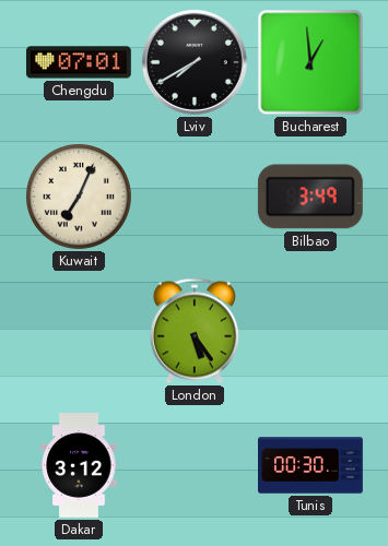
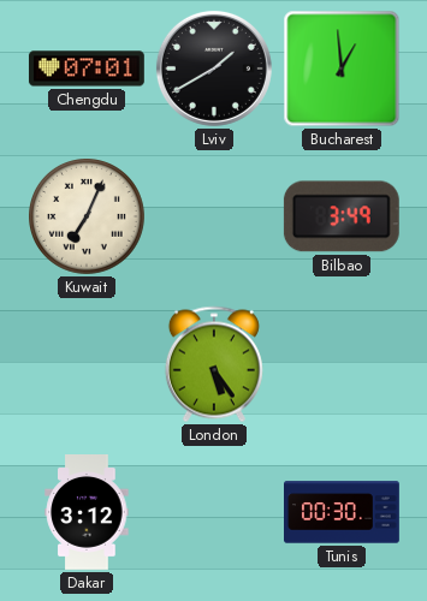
Lviv: 7:40 -> 1:40 (214, 69)
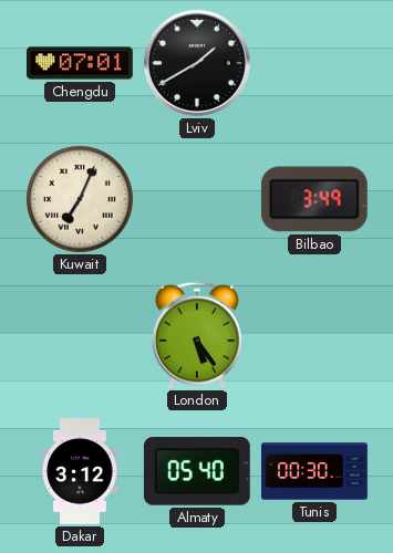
Bucharest: 12:59 -> none (342, 69)
Almaty: none -> 05:40 (197, 471)
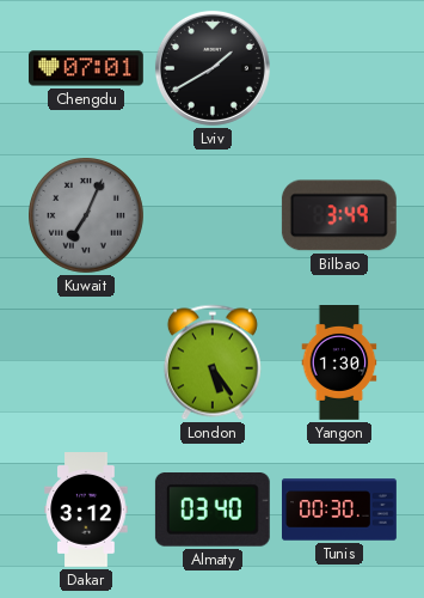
Kuwait dial: cream -> grey (87, 216)
Yangon: none -> 1:30 (339, 364)
Almaty: 05:40 -> 03:40 (213, 509)
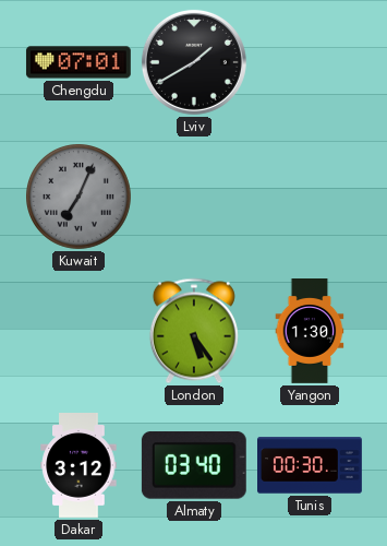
Bilbao: 3:49 -> none (339, 215)
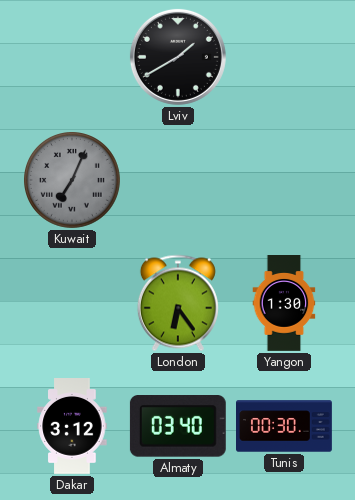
Chengdu: 07:01 -> none (78, 62)
London: 5:24 -> 6:24 (178, 303)
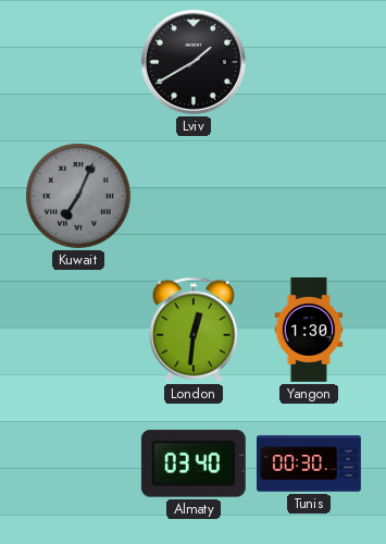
London: 6:24 -> 12:31 (194, 330)
Dakar: 3:12 -> none (72, 427)
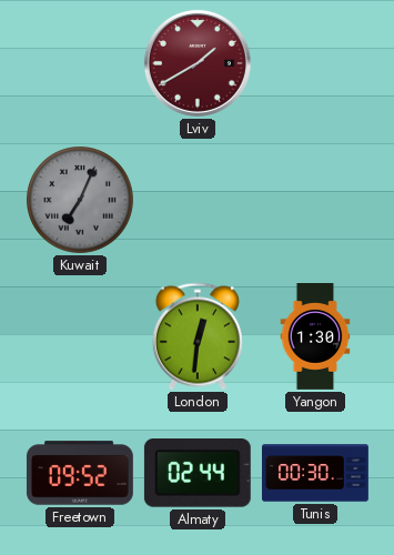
Lviv dial: black -> burgundy (198, 63)
Freetown: none -> 09:52 (80, 473)
Almaty: 03:40 -> 02:44 (198, 473)
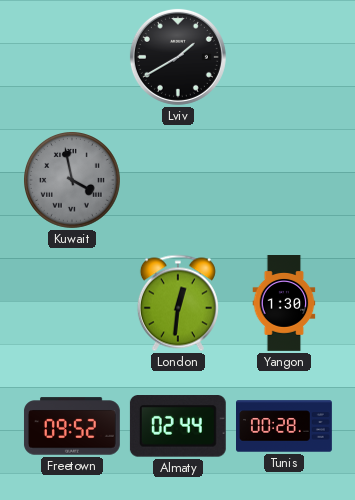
Lviv dial: burgundy -> black (178, 57)
Kuwait: 7:04 -> 3:58 (73, 181)
Tunis: 00:30 -> 00:28 (285, 426)
